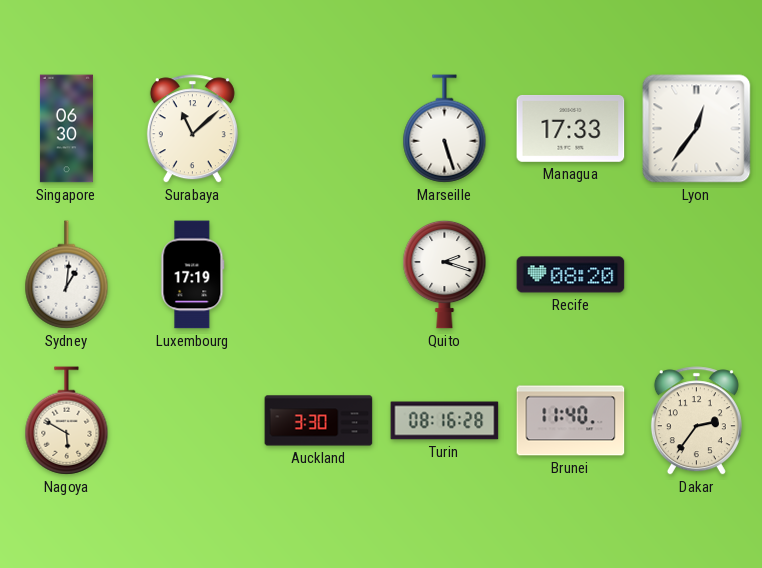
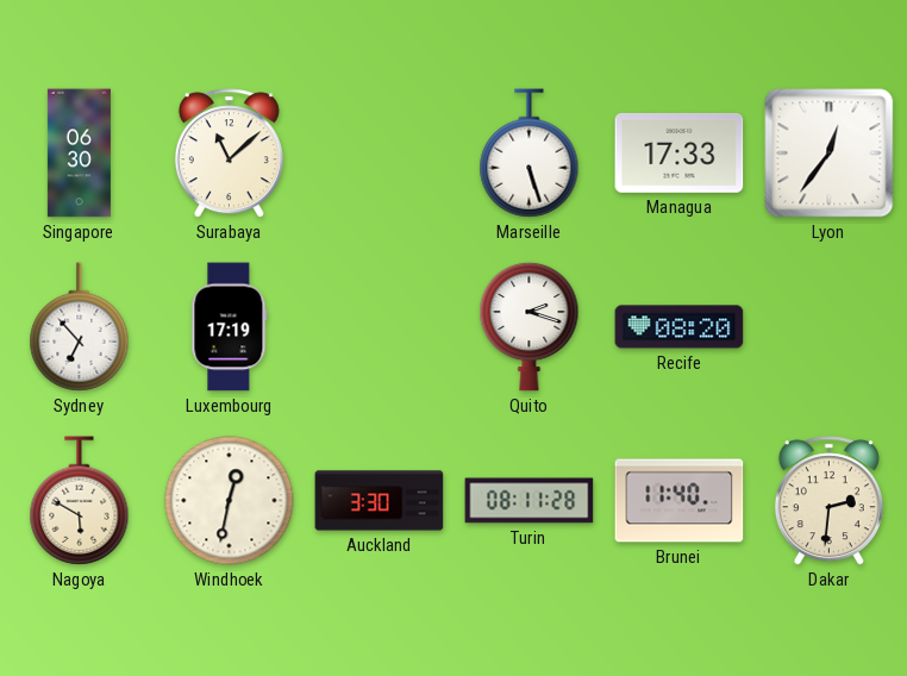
Sydney: 1:01 -> 6:53 (80, 327)
Windhoek: none -> 12:32 (230, 501)
Turin: 08:16 -> 08:11 (530, 501)
Dakar: 2:36 -> 2:31 (828, 501)
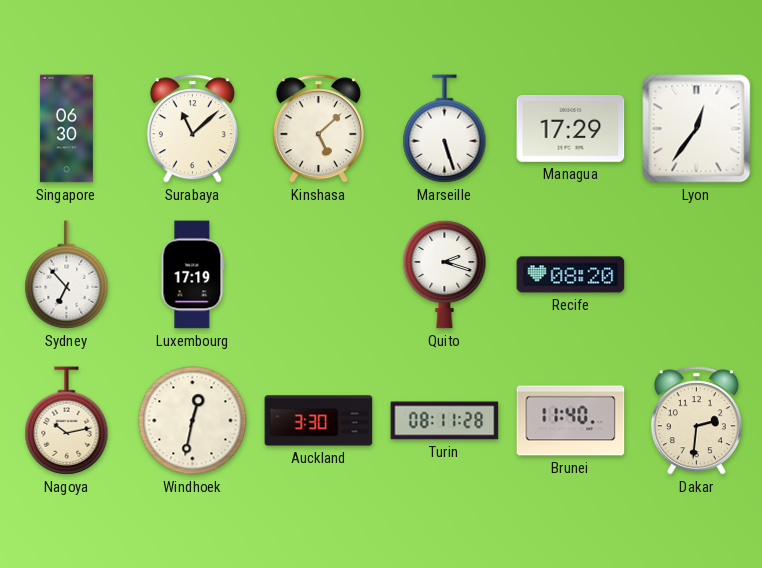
Kinshasa: none -> 5:08 (318, 129)
Managua: 17:33 -> 17:29 (571, 128)
Nagoya: 5:50 -> 10:13 (67, 421)
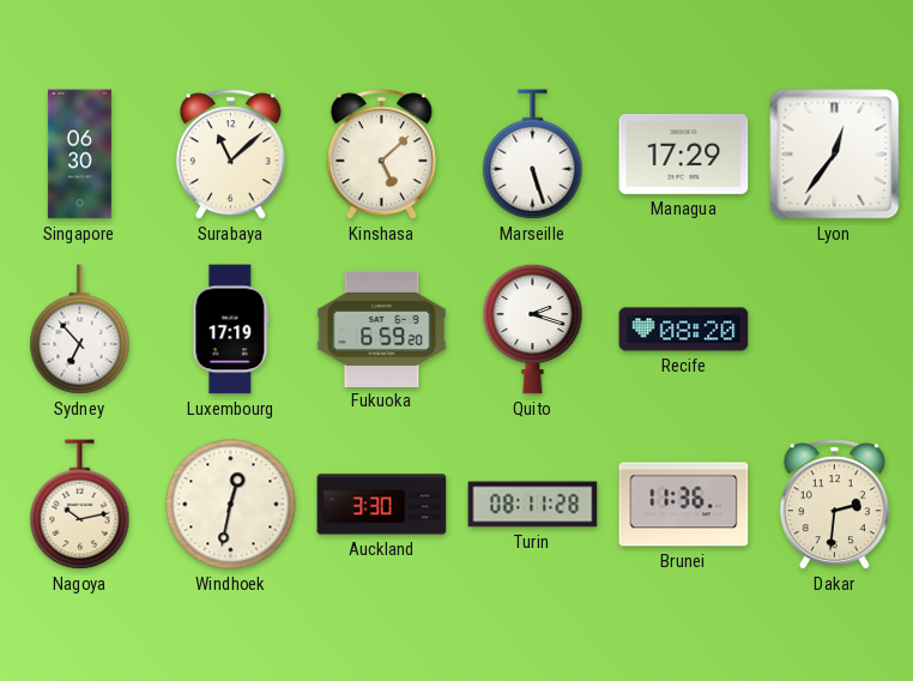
Fukuoka: none -> 6:59 (382, 329)
Brunei: 11:40 -> 11:36 (684, 505)
